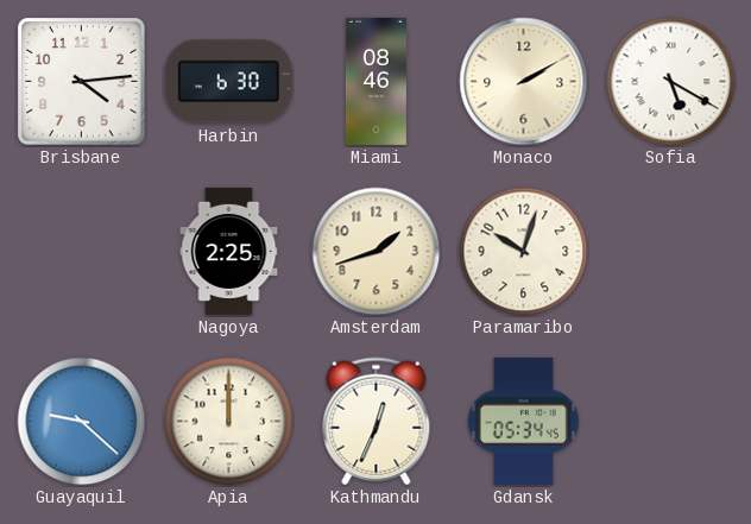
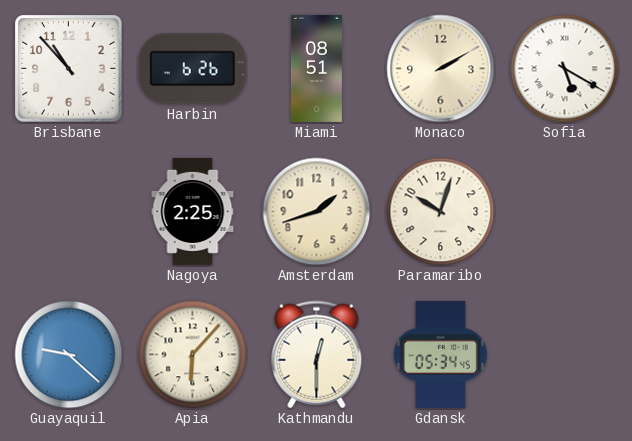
Brisbane: 4:14 -> 10:53 (69, 69)
Harbin: 6:30 -> 6:26 (192, 69)
Miami: 08:46 -> 08:51 (316, 68)
Apia: 12:00 -> 6:07 (193, 355)
Kathmandu: 12:34 -> 12:30 (317, 355)
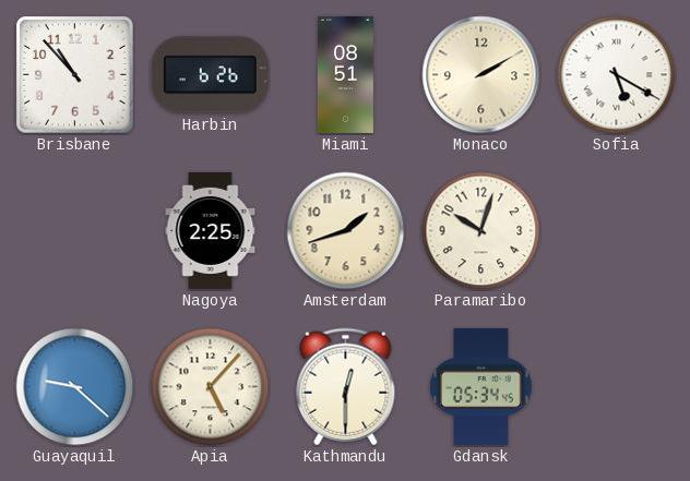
Apia: 6:07 -> 5:07 (211, 387)
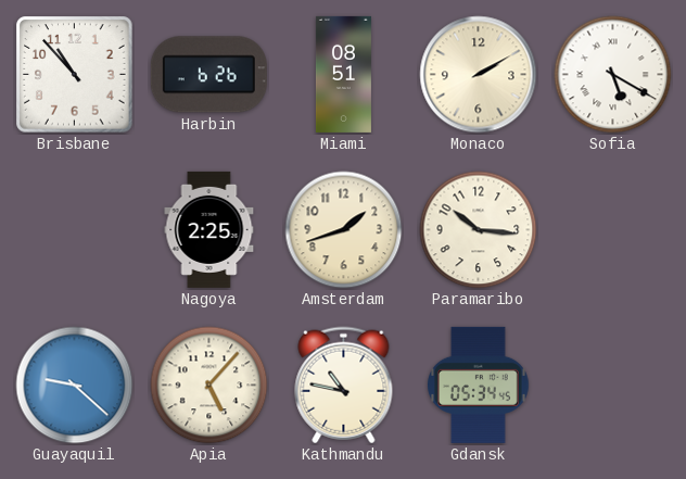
Paramaribo: 10:03 -> 10:16 (479, 230)
Kathmandu: 12:30 -> 10:47 (344, 386)
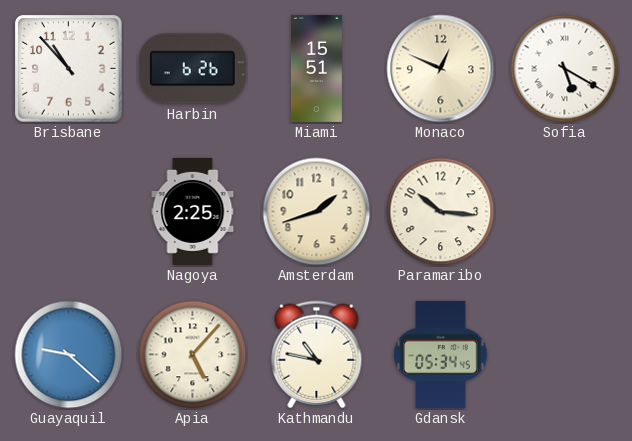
Miami: 08:51 -> 15:51 (316, 68)
Monaco: 2:10 -> 12:49 (441, 69)
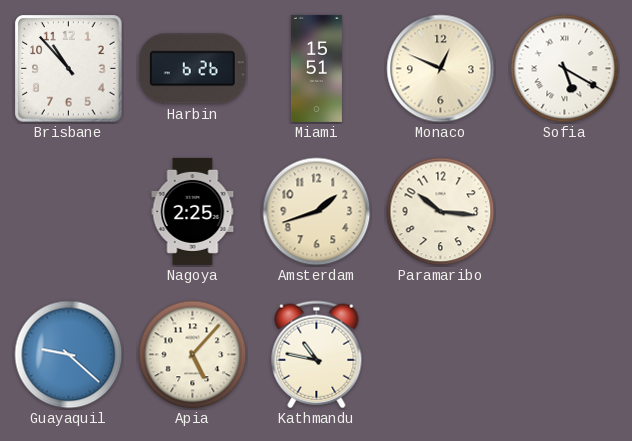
Gdansk: 05:34 -> none (441, 354)
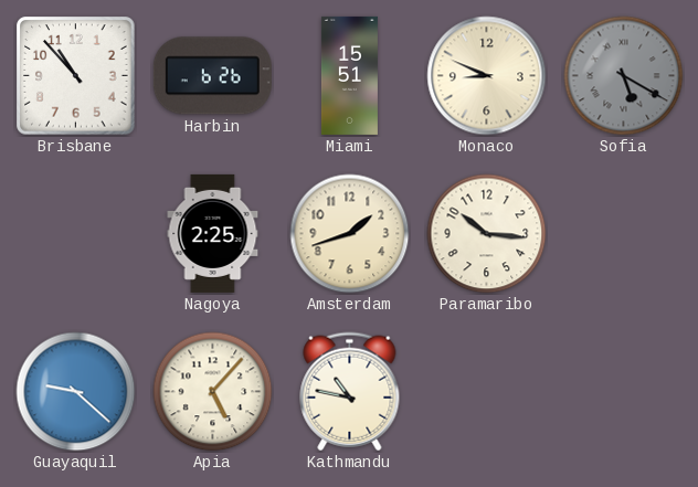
Monaco: 12:49 -> 8:49 (487, 76)
Sofia dial: white -> grey (624, 76)
